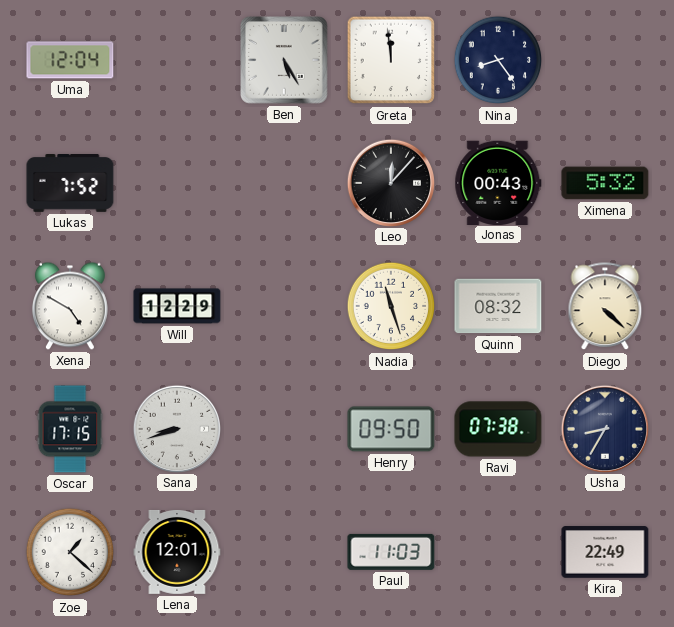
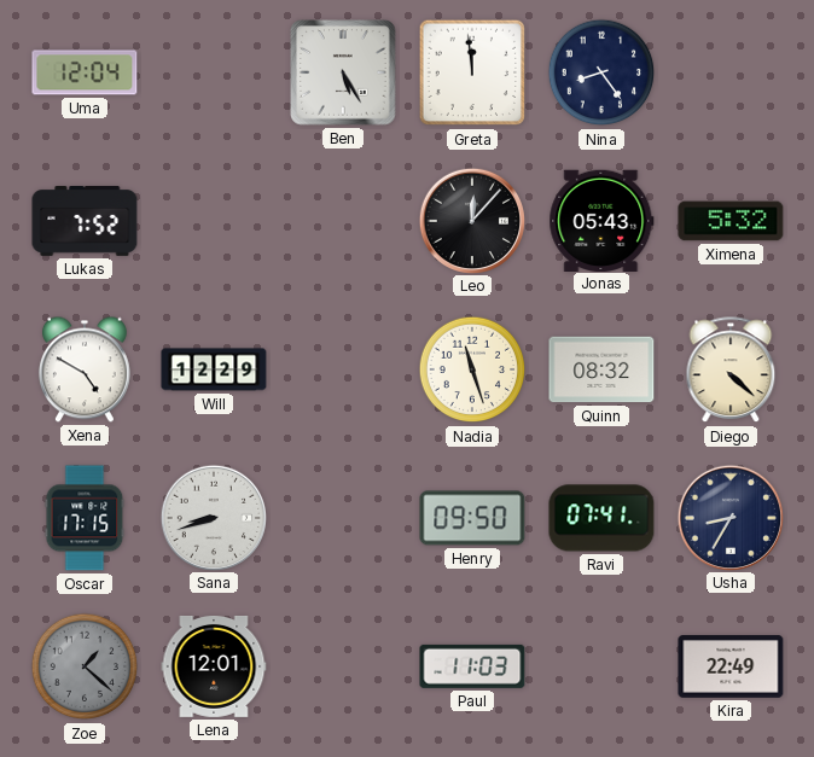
Jonas: 00:43 -> 05:43 (601, 220)
Ravi: 07:38 -> 07:41 (601, 518)
Zoe dial: white -> grey (85, 666)
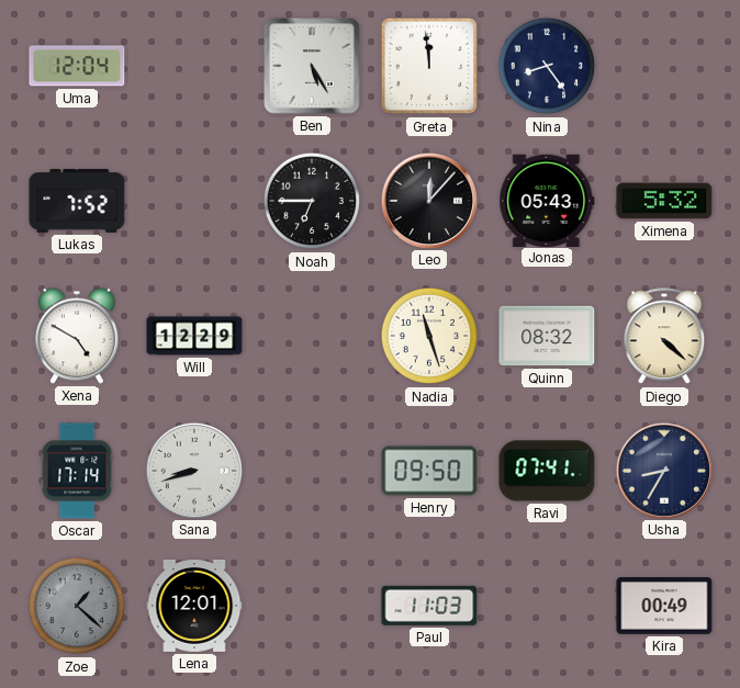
Noah: none -> 6:45 (312, 201)
Oscar: 17:15 -> 17:14 (77, 471)
Kira: 22:49 -> 00:49 (664, 606)
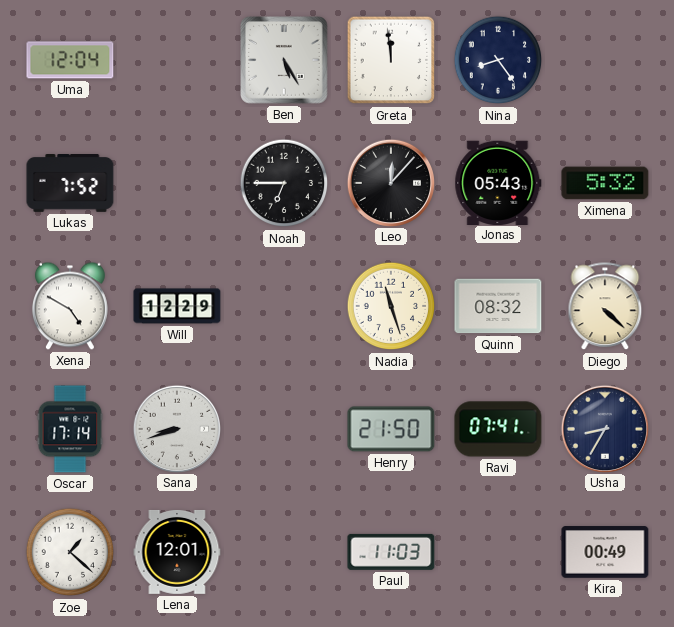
Henry: 09:50 -> 21:50 (391, 429)
Zoe dial: grey -> white (70, 552)
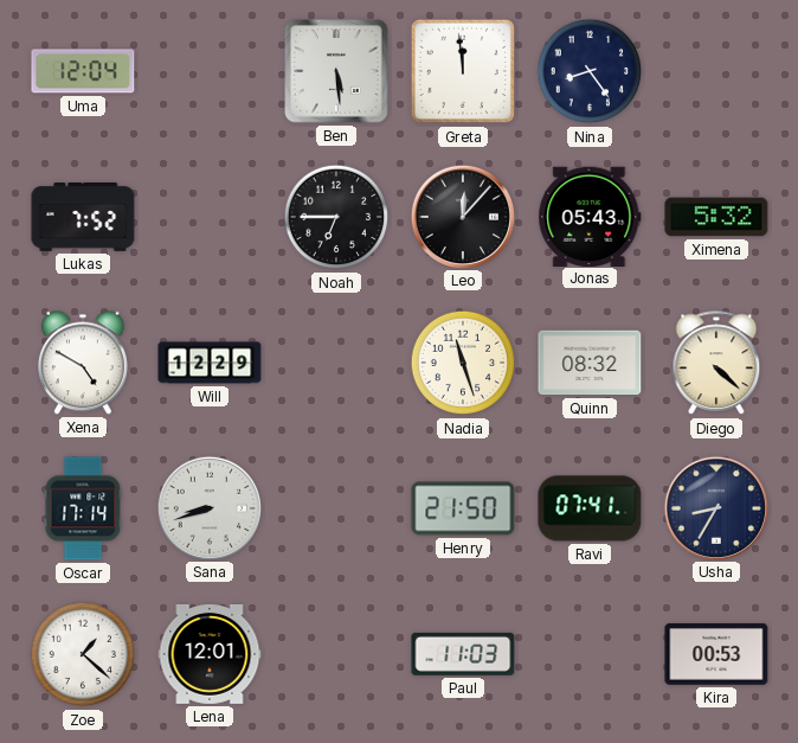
Ben: 5:25 -> 5:29 (336, 71)
Kira: 00:49 -> 00:53 (716, 654)
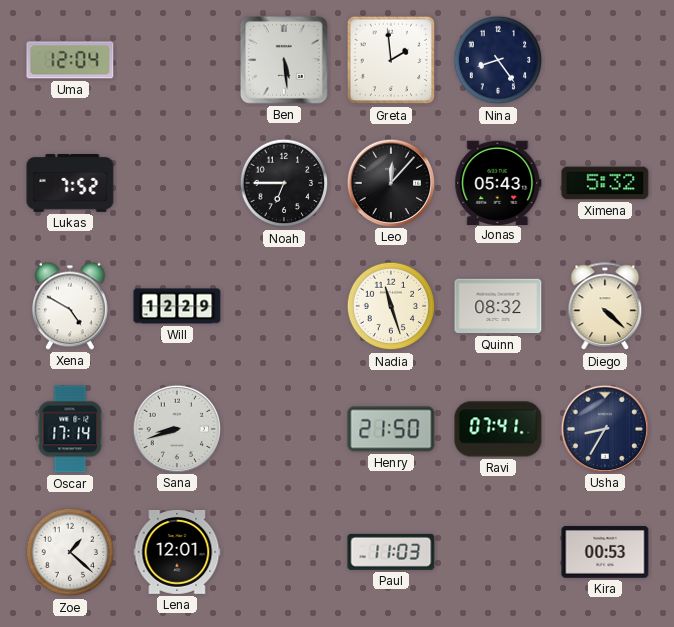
Greta: 11:59 -> 1:59 (391, 60)
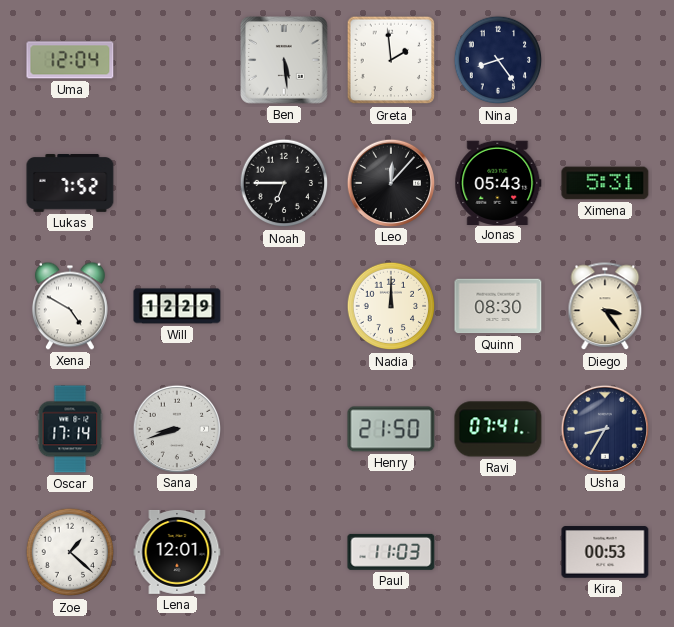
Ximena: 5:32 -> 5:31 (605, 183)
Nadia: 11:27 -> 12:00 (391, 306)
Quinn: 08:32 -> 08:30 (498, 306)
Diego: 4:22 -> 3:24 (605, 307)
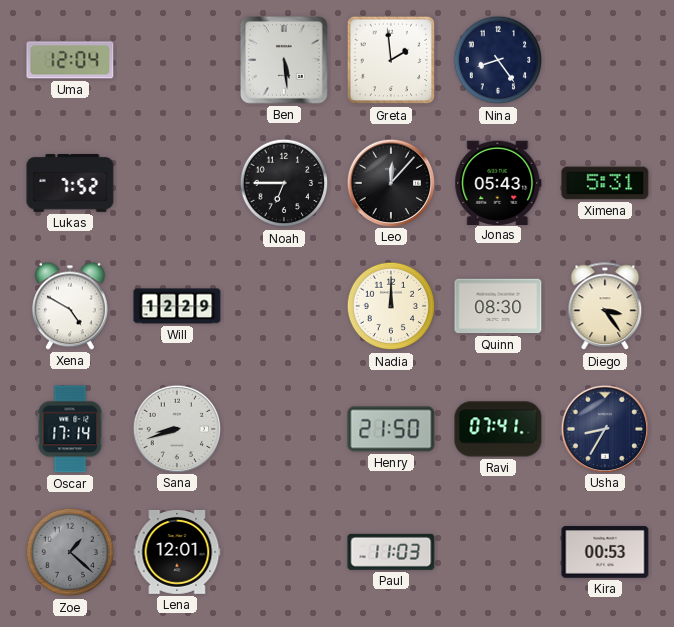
Zoe dial: white -> grey (70, 552)
